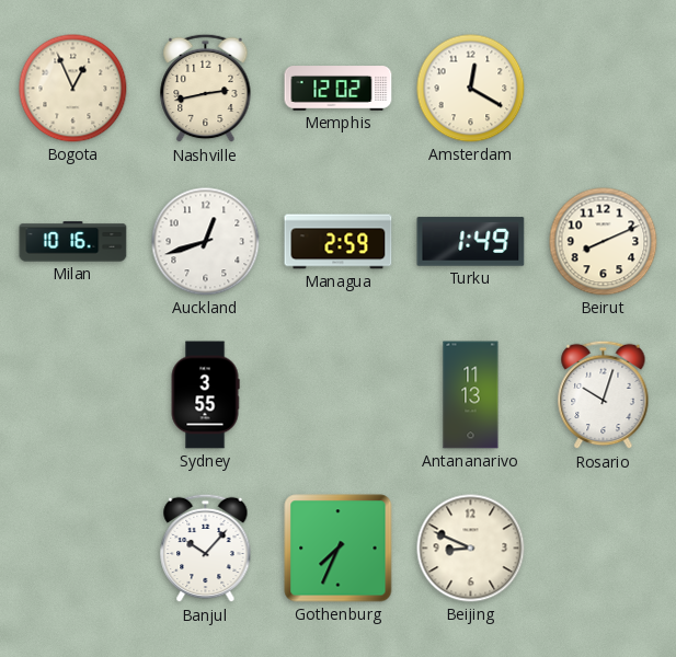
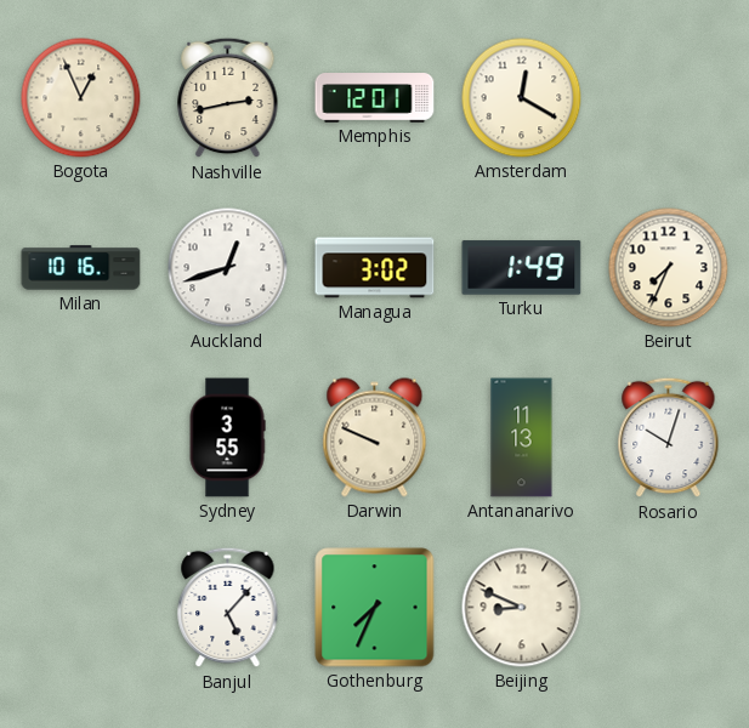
Memphis: 12:02 -> 12:01 (375, 98)
Managua: 2:59 -> 3:02 (375, 268)
Beirut: 8:11 -> 7:34 (669, 268)
Darwin: none -> 9:49 (375, 438)
Banjul: 10:07 -> 5:07 (228, 608)
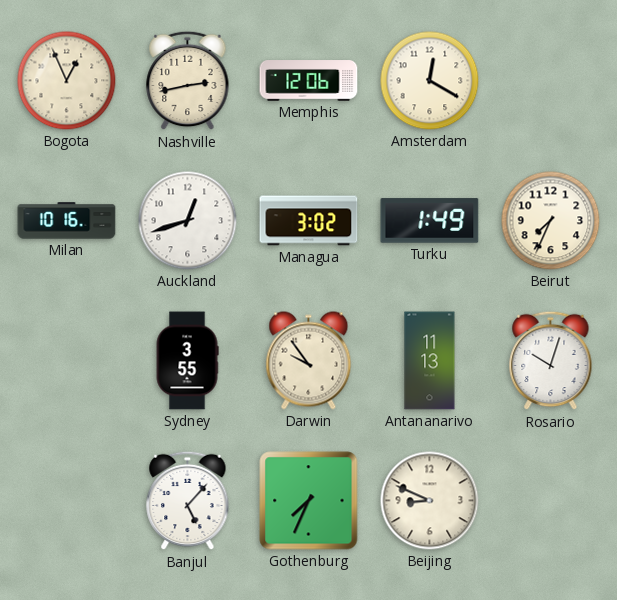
Memphis: 12:01 -> 12:06 (309, 81)
Darwin: 9:49 -> 9:54 (309, 361)
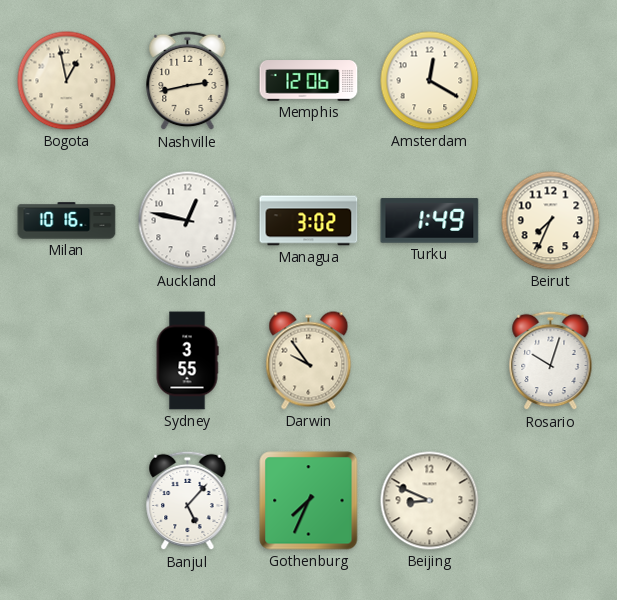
Bogota: 12:56 -> 12:58 (67, 81)
Auckland: 12:42 -> 12:47 (188, 221)
Antananarivo: 11:13 -> none (430, 361)
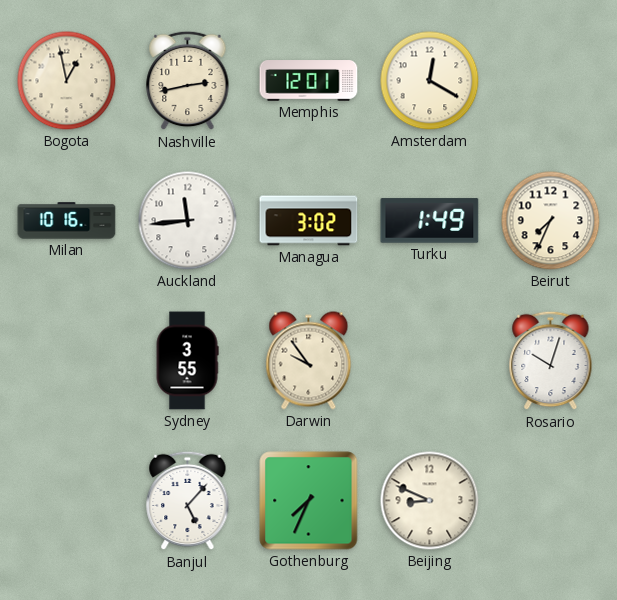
Memphis: 12:06 -> 12:01 (309, 81)
Auckland: 12:47 -> 11:44 (188, 221)
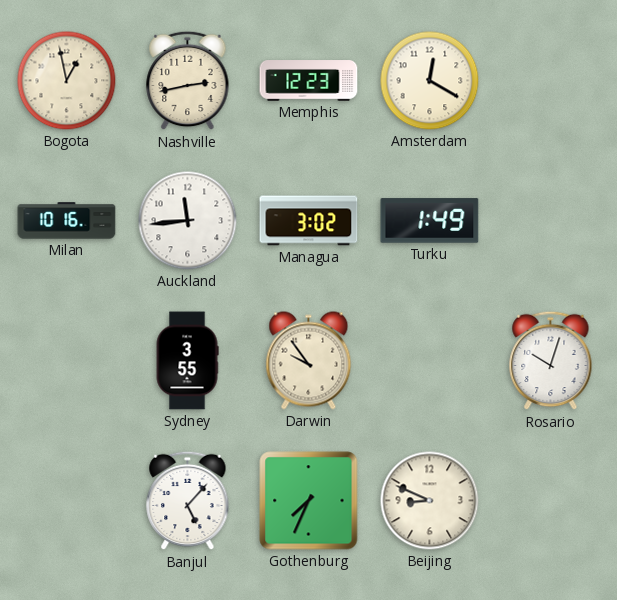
Memphis: 12:01 -> 12:23 (309, 81)
Beirut: 7:34 -> none (551, 221)
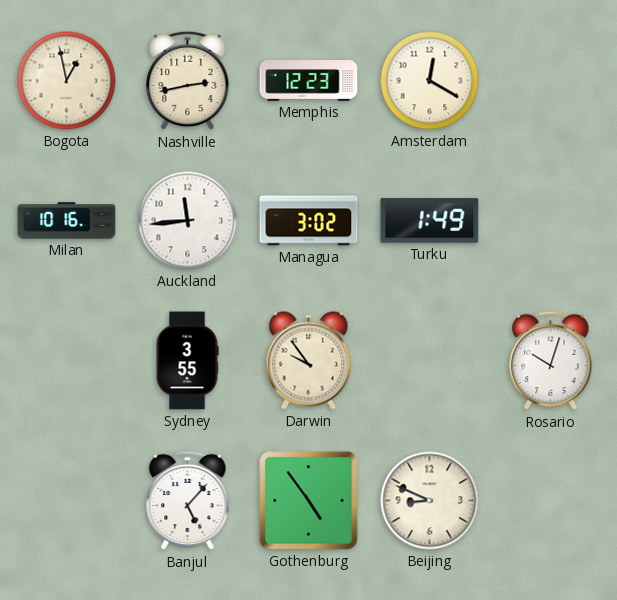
Gothenburg: 7:34 -> 4:54 (309, 501)
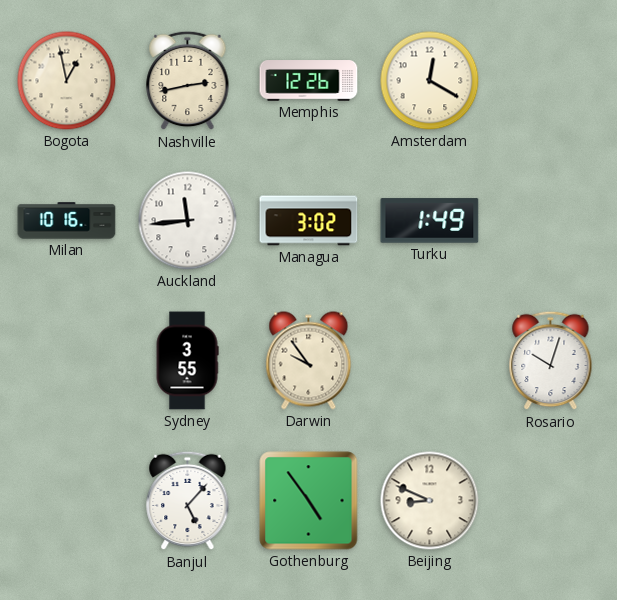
Memphis: 12:23 -> 12:26 (309, 81)
